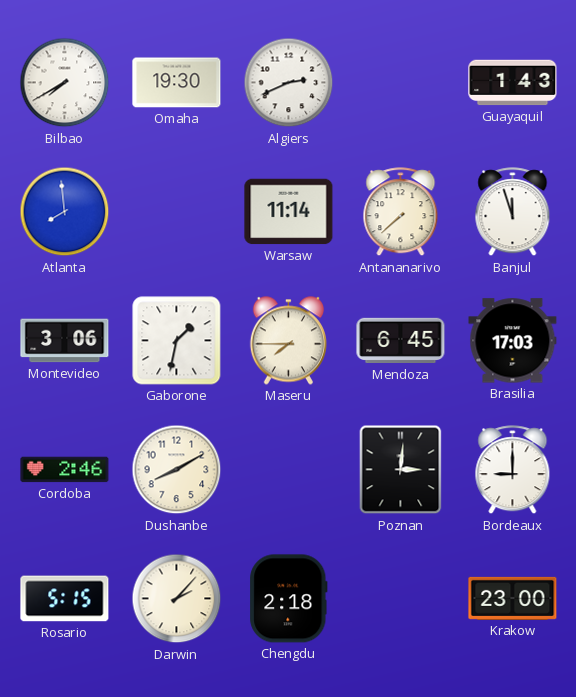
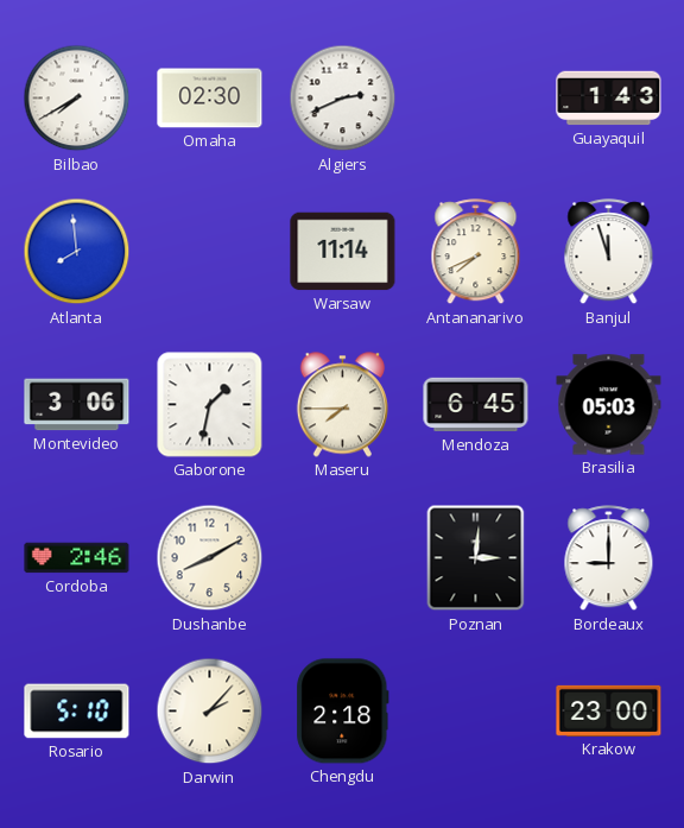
Omaha: 19:30 -> 02:30 (210, 99)
Antananarivo: 7:38 -> 7:41 (476, 252)
Brasilia: 17:03 -> 05:03 (609, 405)
Rosario: 5:15 -> 5:10 (77, 712)
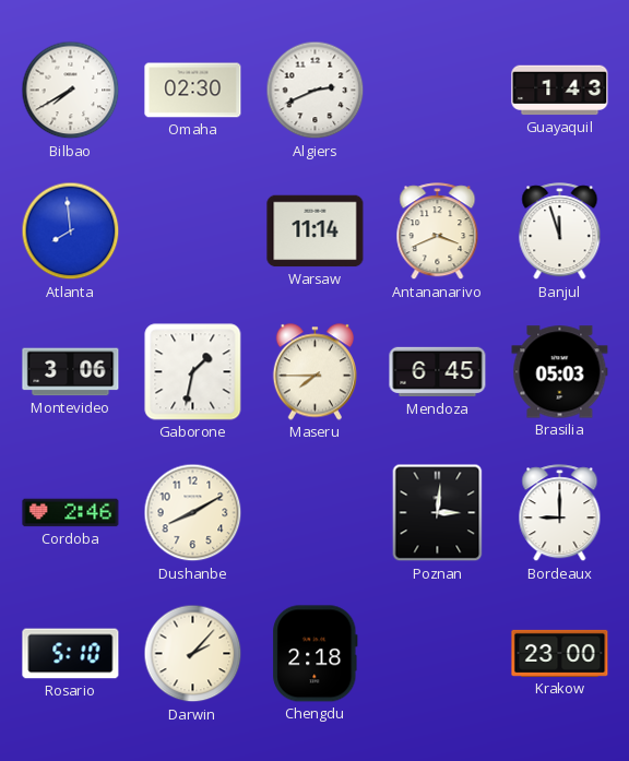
Antananarivo: 7:41 -> 3:41 (438, 231)
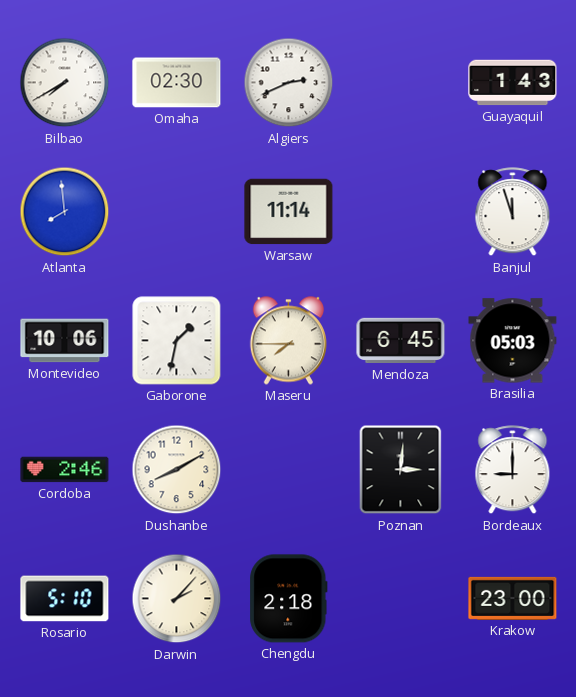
Antananarivo: 3:41 -> none (438, 231)
Montevideo: 3:06 -> 10:06 (65, 341)
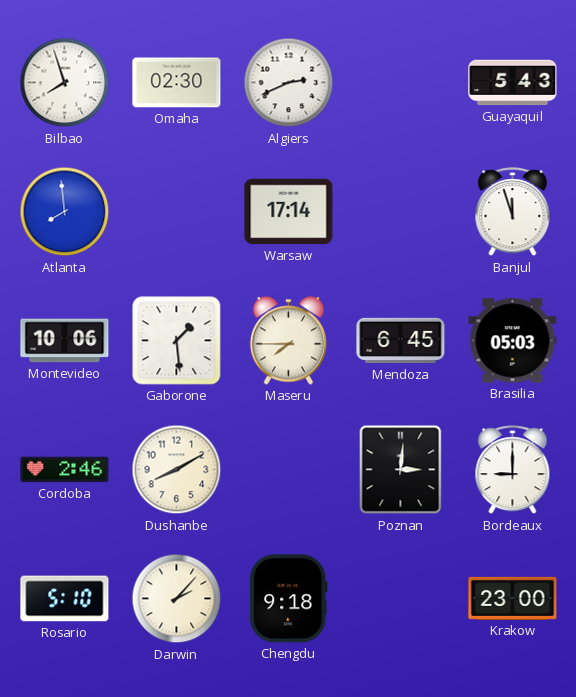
Bilbao: 7:40 -> 7:57 (65, 83)
Guayaquil: 1:43 -> 5:43 (513, 83)
Warsaw: 11:14 -> 17:14 (289, 212)
Gaborone: 1:32 -> 1:29 (177, 341)
Chengdu: 2:18 -> 9:18 (289, 599)
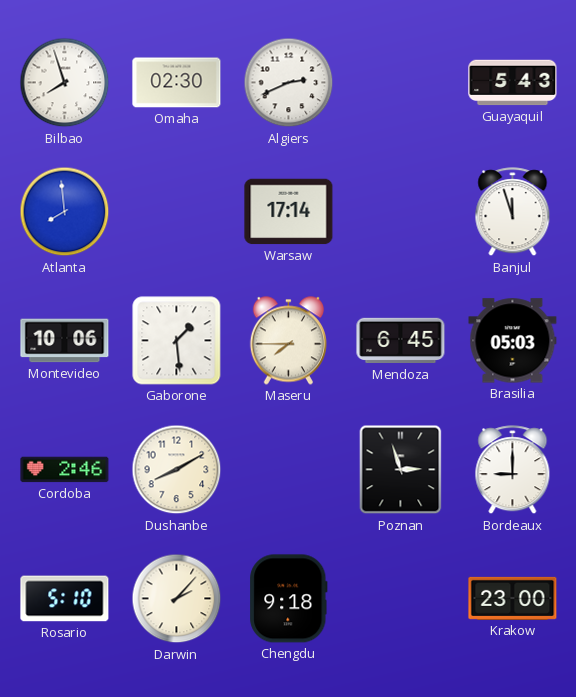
Poznan: 3:01 -> 2:57 (401, 470)
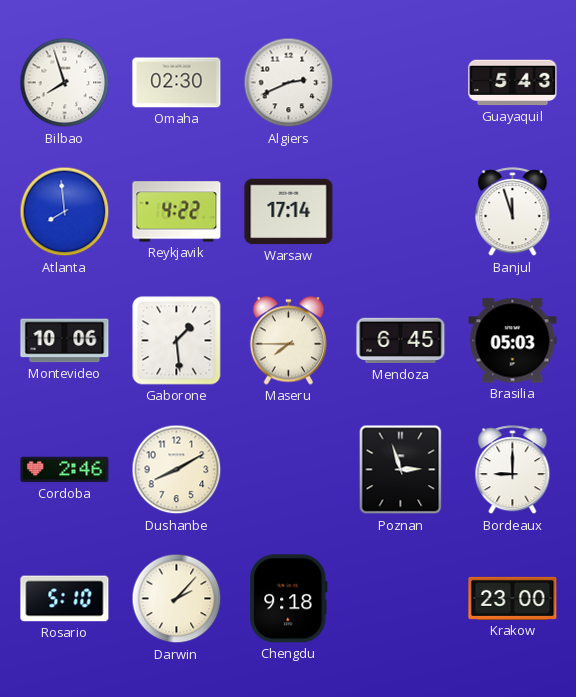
Reykjavik: none -> 4:22 (177, 212)
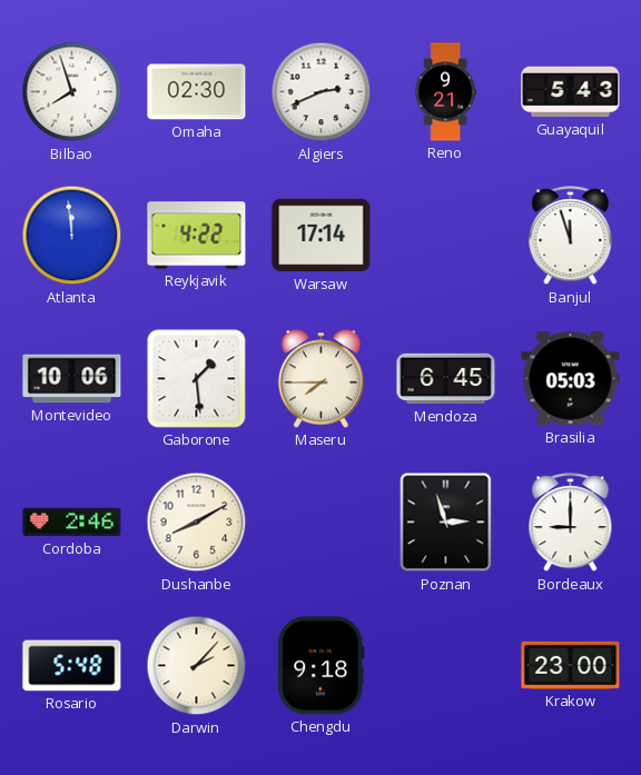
Reno: none -> 9:21 (446, 92)
Atlanta: 7:59 -> 11:59 (72, 236)
Rosario: 5:10 -> 5:48 (72, 666)
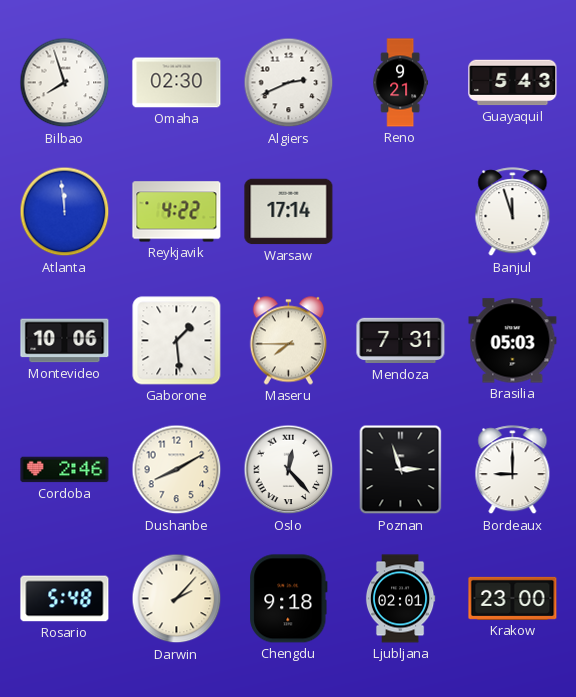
Mendoza: 6:45 -> 7:31 (401, 341)
Oslo: none -> 12:23 (289, 470)
Ljubljana: none -> 02:01 (400, 599)
